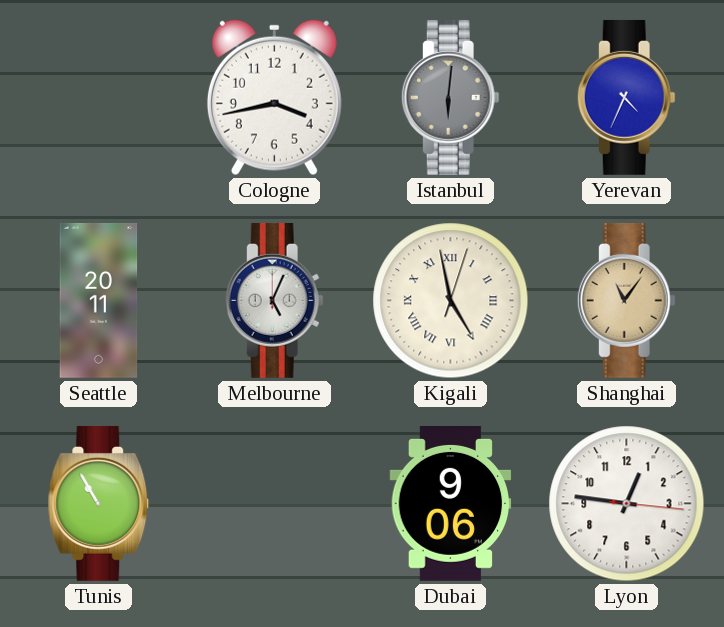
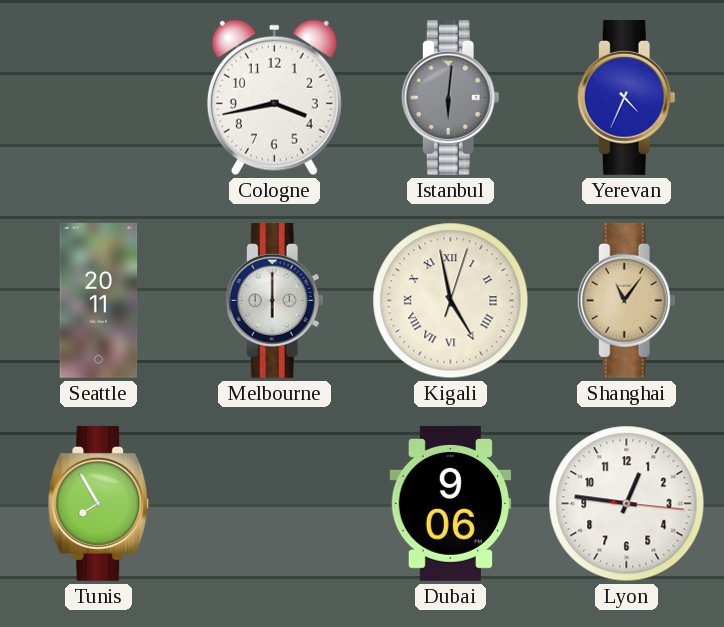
Melbourne: 5:04 -> 6:00 (274, 300)
Tunis: 10:55 -> 7:55 (99, 503)
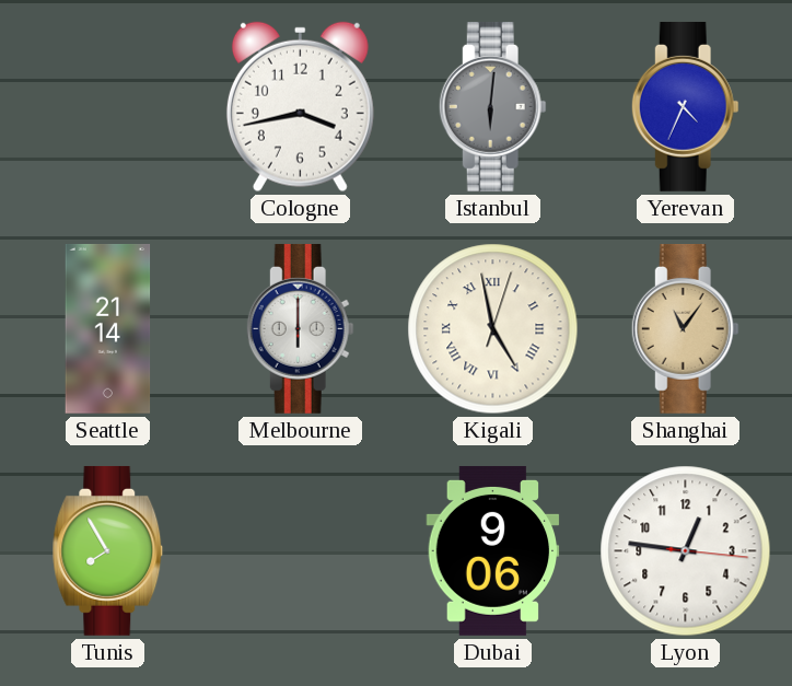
Seattle: 20:11 -> 21:14 (108, 328)
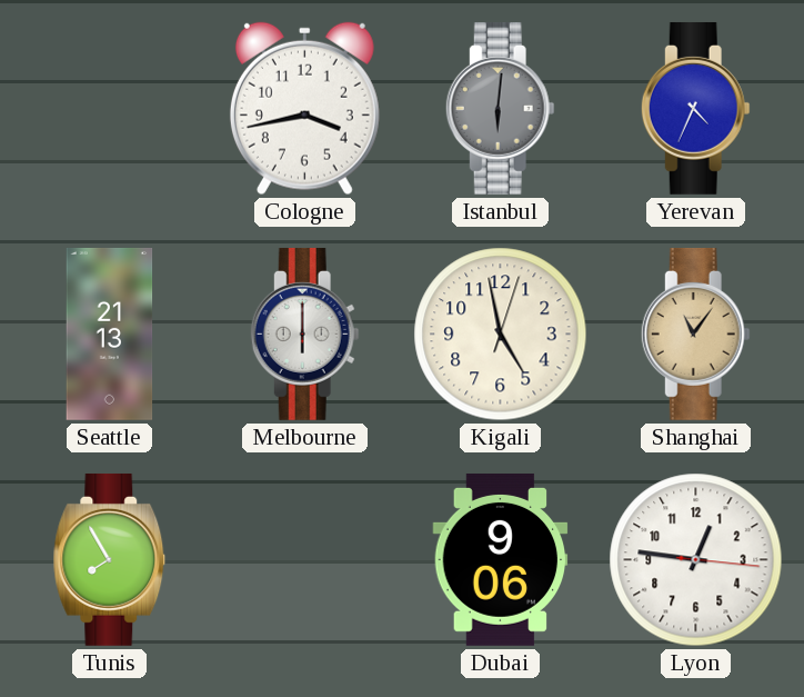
Seattle: 21:14 -> 21:13 (110, 333)
Kigali numerals: Roman -> Arabic (501, 335)
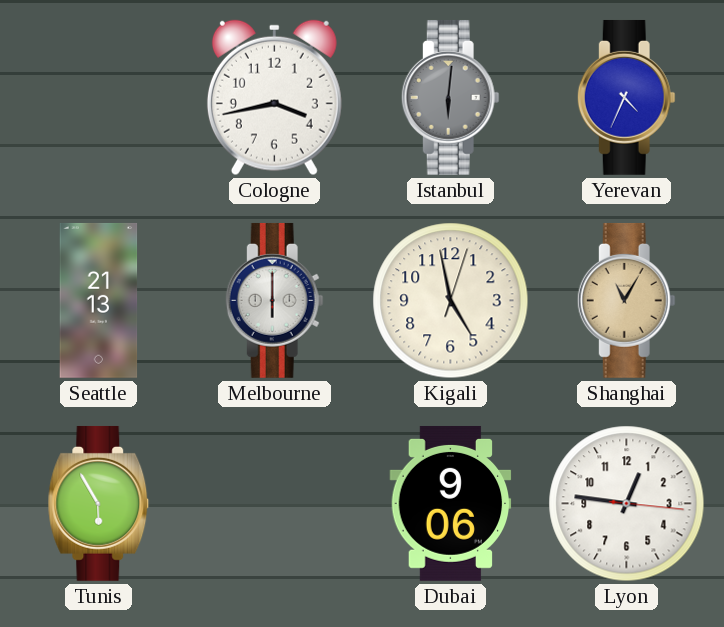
Shanghai: 11:06 -> 11:05 (626, 300)
Tunis: 7:55 -> 5:55 (99, 503)
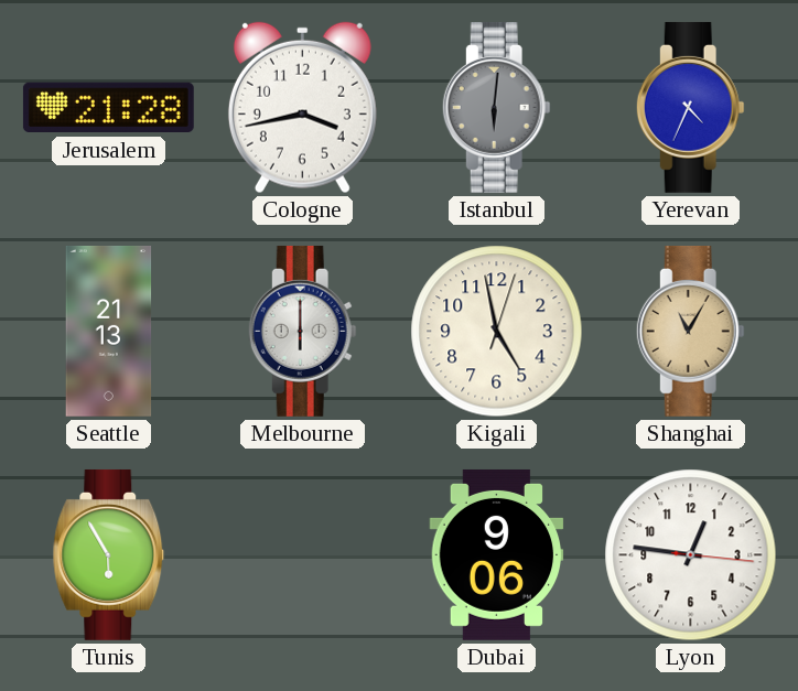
Jerusalem: none -> 21:28 (108, 108)
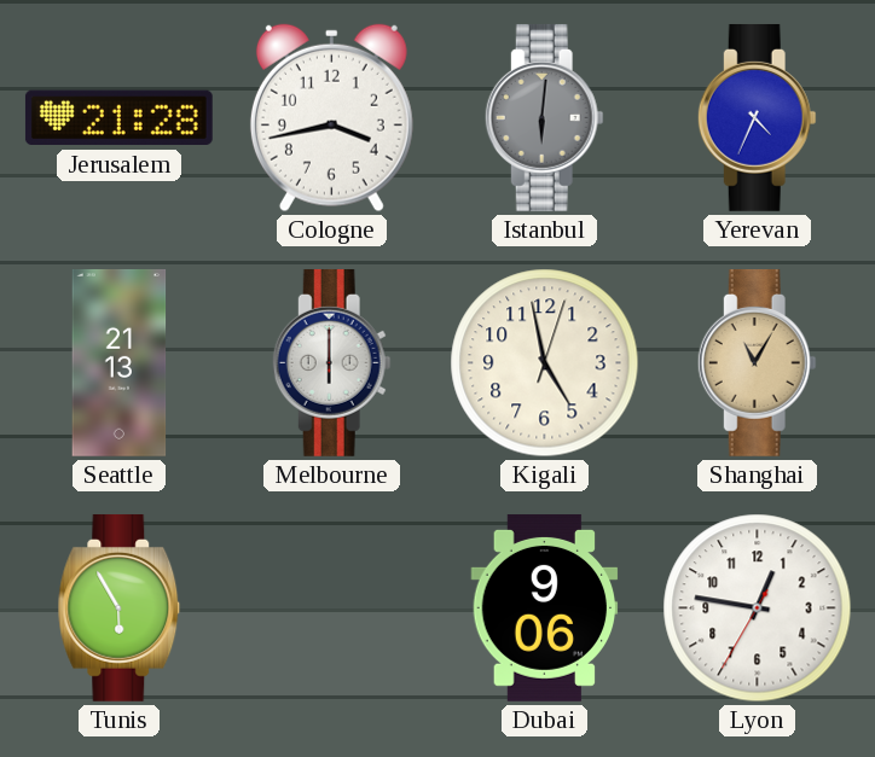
Lyon: 12:46:16 -> 12:46:35 (758, 608)
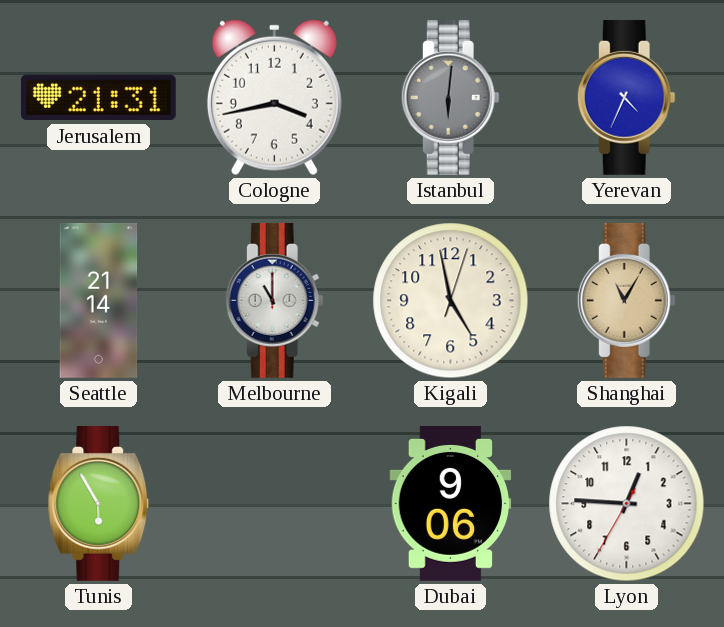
Jerusalem: 21:28 -> 21:31 (98, 98)
Seattle: 21:13 -> 21:14 (99, 300)
Melbourne: 6:00 -> 11:00 (274, 300)
Lyon: 12:46 -> 12:45 (627, 504)
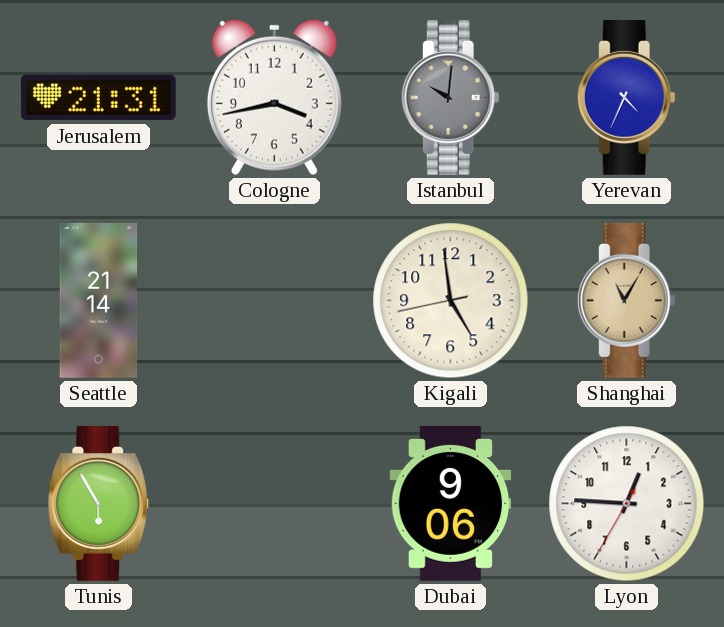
Istanbul: 6:01 -> 10:01 (450, 97)
Melbourne: 11:00 -> none (274, 300)
Kigali: 4:58:03 -> 4:58:43 (451, 301)
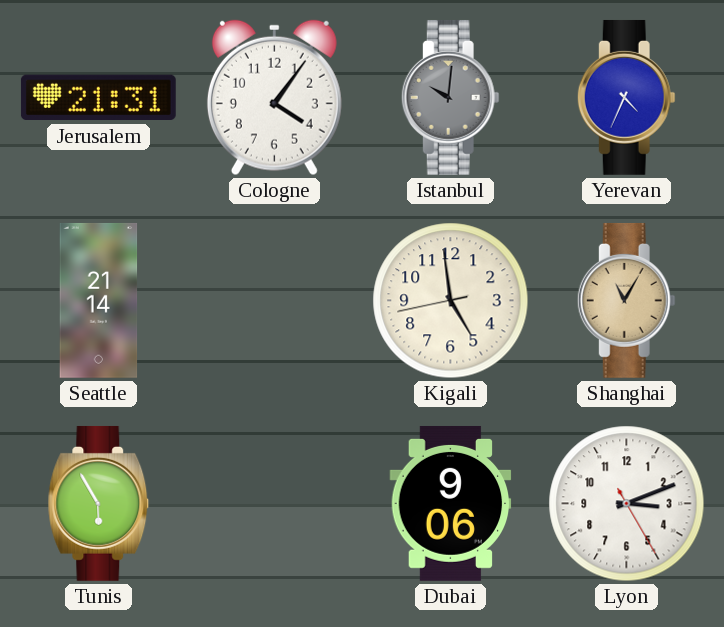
Cologne: 3:43 -> 4:06 (274, 98)
Lyon: 12:45 -> 3:11 (627, 504)
